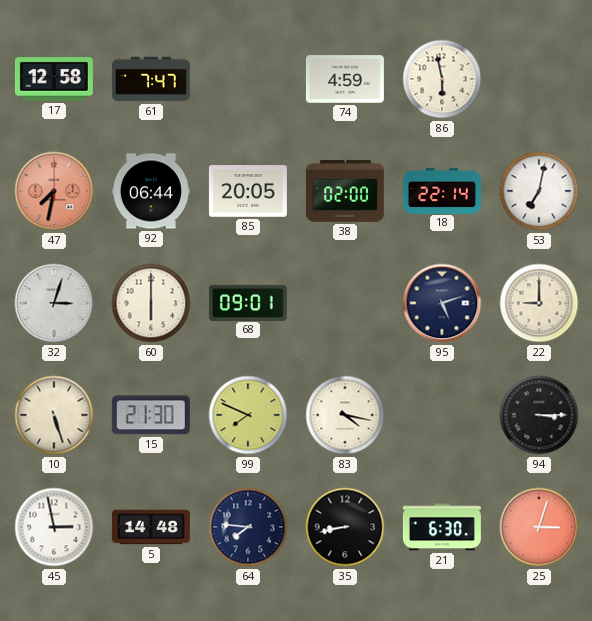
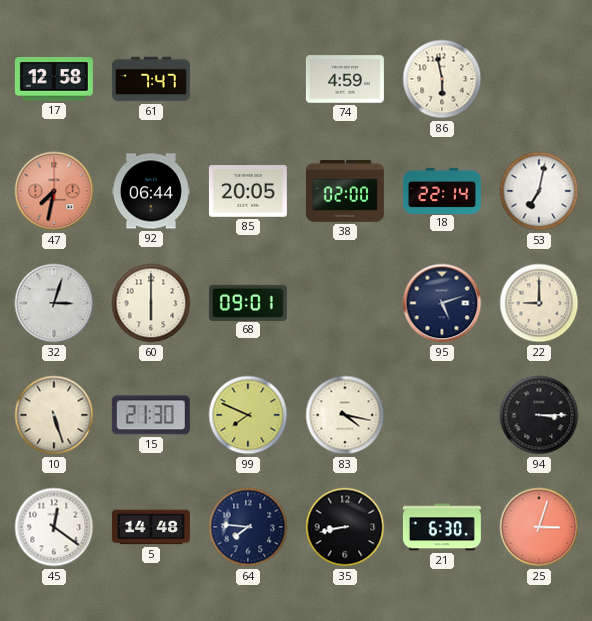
45: 2:58 -> 12:21 (54, 527)
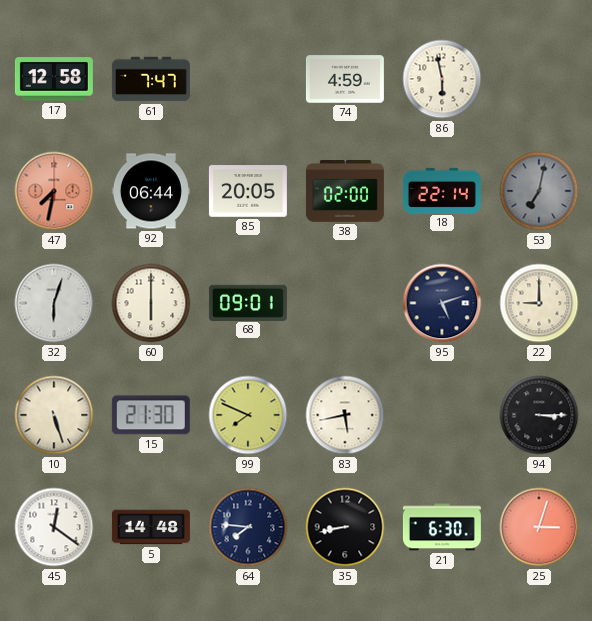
53 dial: white -> grey (539, 191)
32: 3:03 -> 6:03 (54, 303)
83: 4:17 -> 5:43 (345, 415)
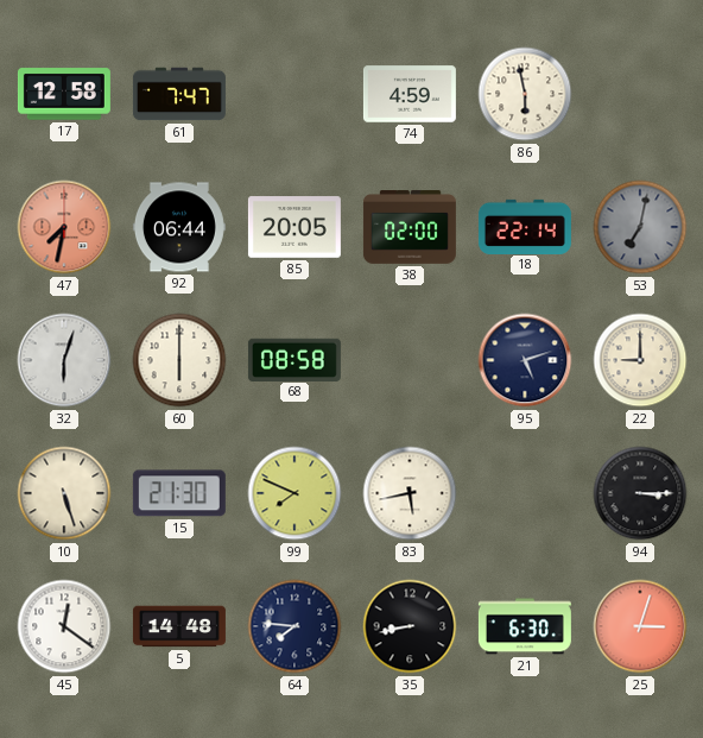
68: 09:01 -> 08:58 (294, 359)
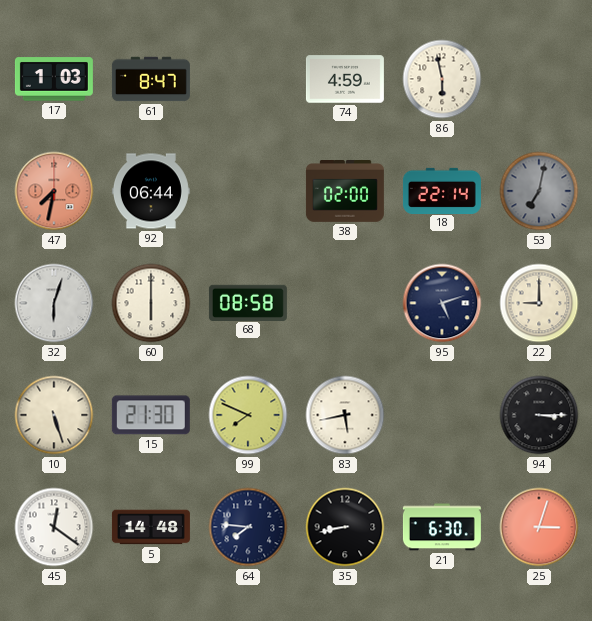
17: 12:58 -> 1:03 (54, 79)
61: 7:47 -> 8:47 (151, 79)
85: 20:05 -> none (294, 227)
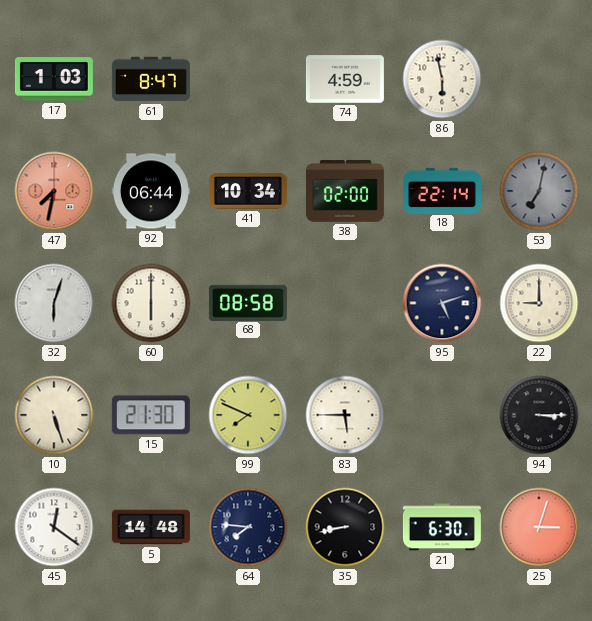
41: none -> 10:34 (248, 191)
83: 5:43 -> 5:45 (345, 415)
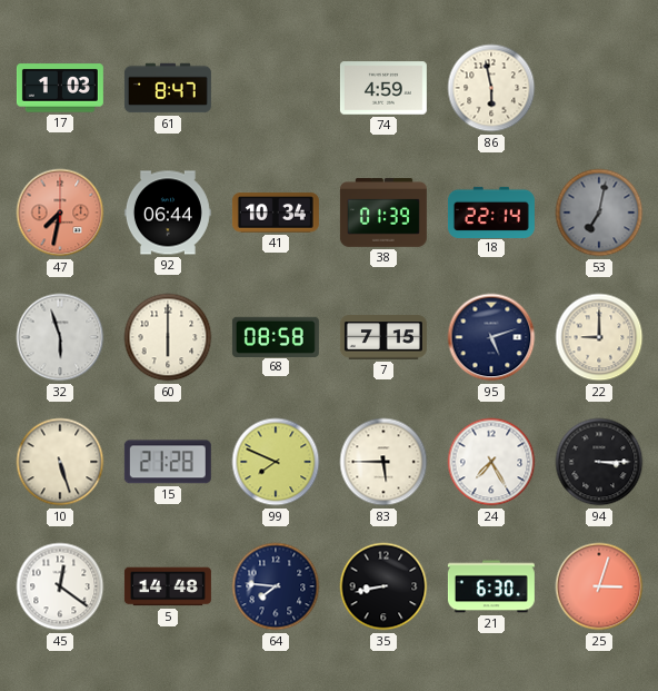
38: 02:00 -> 01:39 (383, 214)
32: 6:03 -> 5:57 (60, 337)
7: none -> 7:15 (383, 337)
15: 21:30 -> 21:28 (168, 462)
24: none -> 7:25 (491, 462)
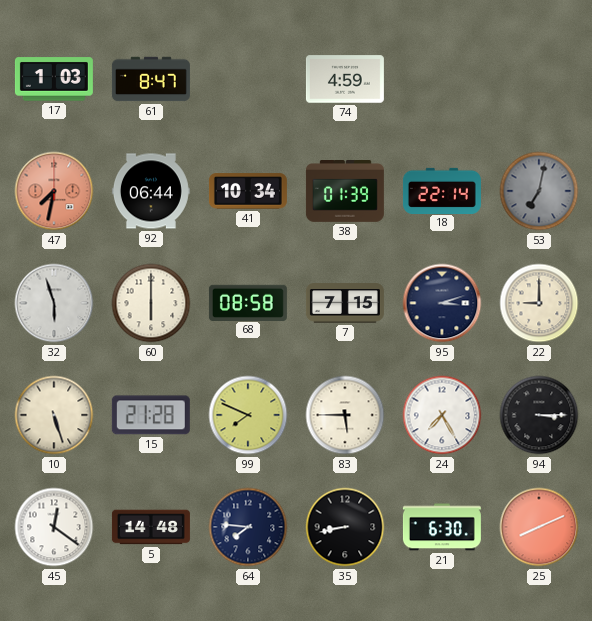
86: 5:58 -> none (491, 88)
95: 5:12 -> 3:12 (442, 303)
25: 3:03 -> 8:11 (539, 527)
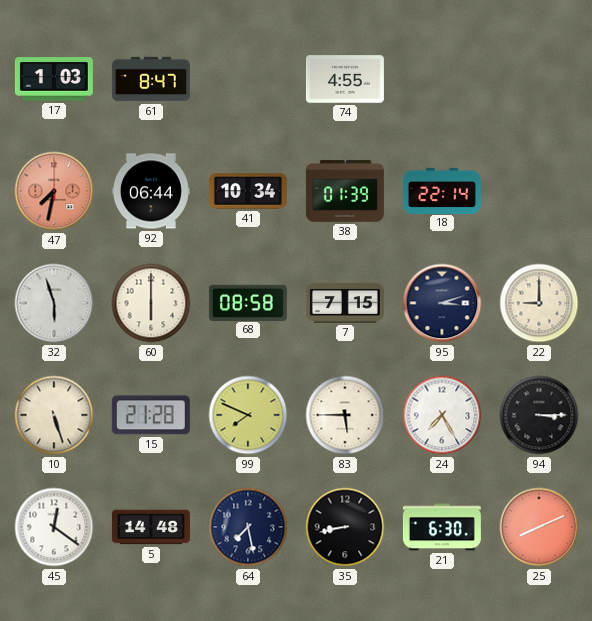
74: 4:59 -> 4:55 (345, 79)
53: 7:02 -> none (539, 191)
64: 7:46 -> 7:28 (248, 527)
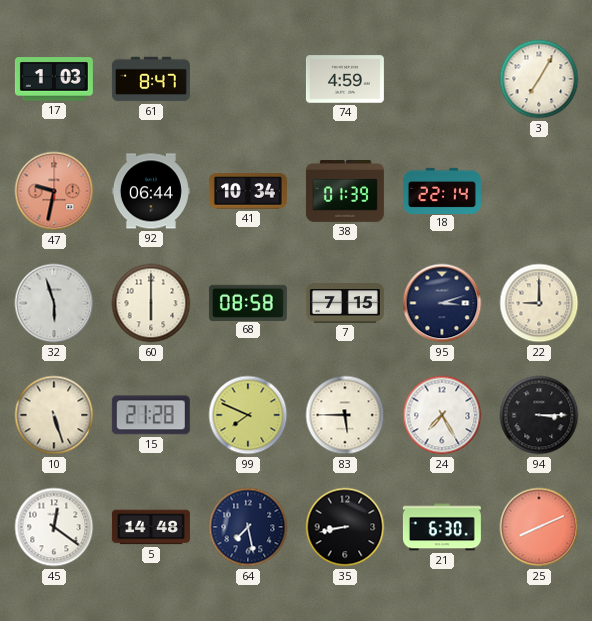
74: 4:55 -> 4:59 (345, 79)
3: none -> 7:05 (539, 79)
47: 7:32 -> 9:32 (54, 191)
